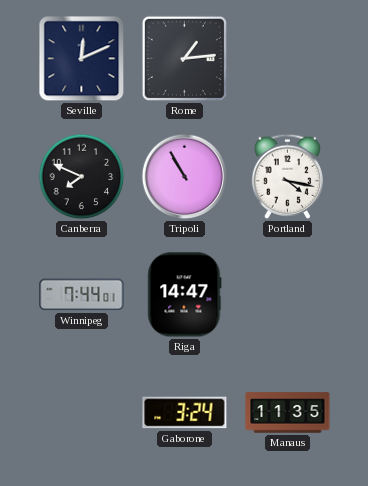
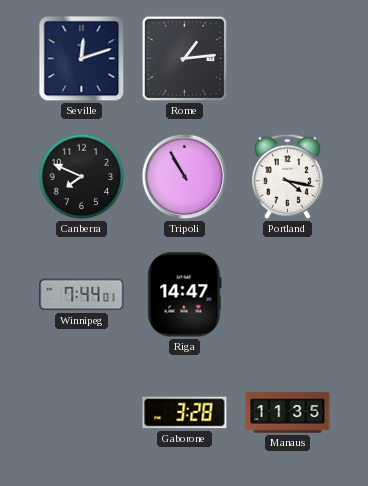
Seville: 12:11 -> 12:12 (82, 59)
Gaborone: 3:24 -> 3:28 (185, 413)
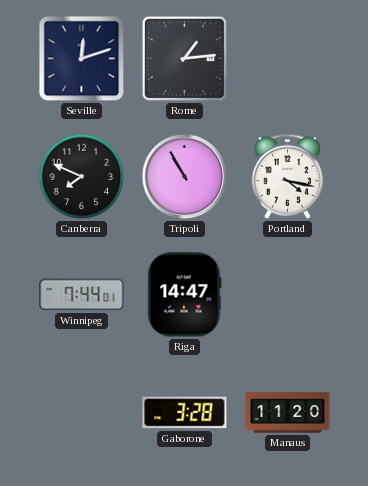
Manaus: 11:35 -> 11:20 (288, 413)
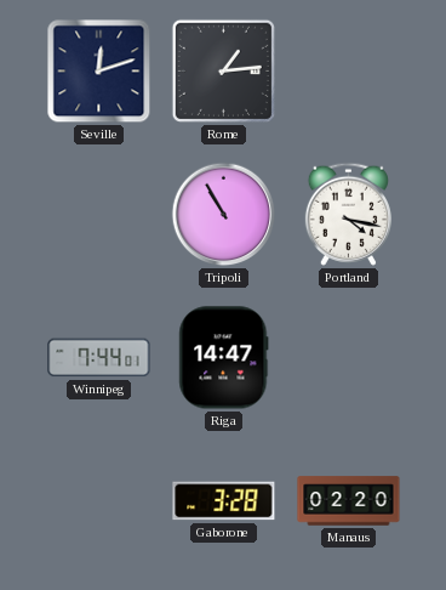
Canberra: 7:49 -> none (82, 177)
Manaus: 11:20 -> 02:20 (349, 501)
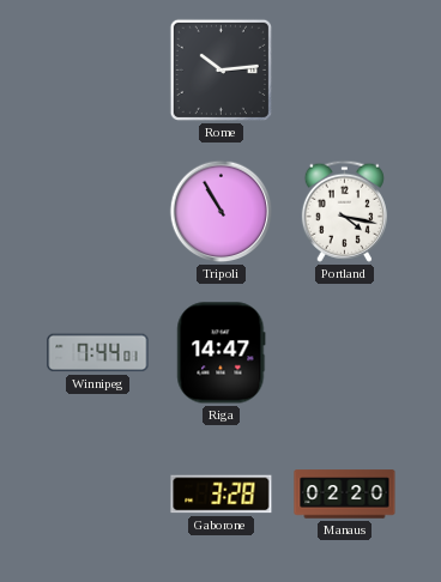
Seville: 12:12 -> none (99, 72)
Rome: 1:14 -> 10:14 (220, 69)
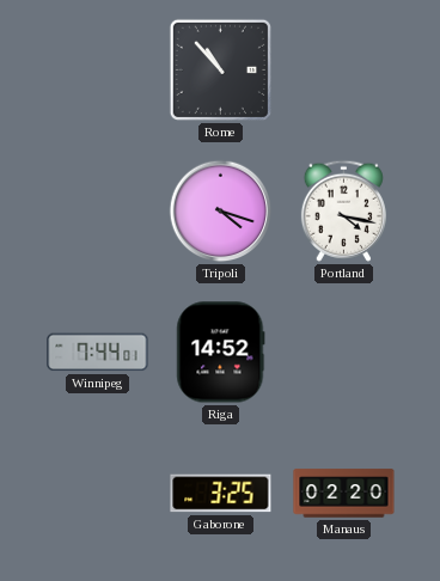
Rome: 10:14 -> 10:53 (220, 69)
Tripoli: 10:55 -> 4:18 (221, 212)
Riga: 14:47 -> 14:52 (221, 353)
Gaborone: 3:28 -> 3:25 (221, 494)
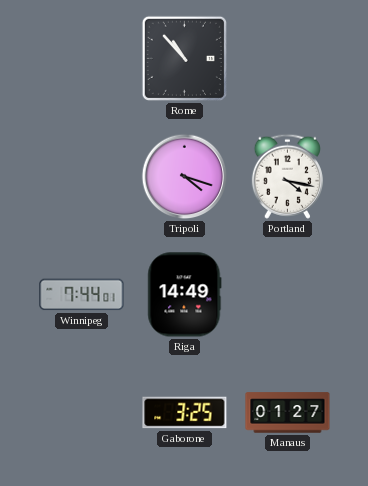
Riga: 14:52 -> 14:49 (185, 295)
Manaus: 02:20 -> 01:27 (288, 413)
